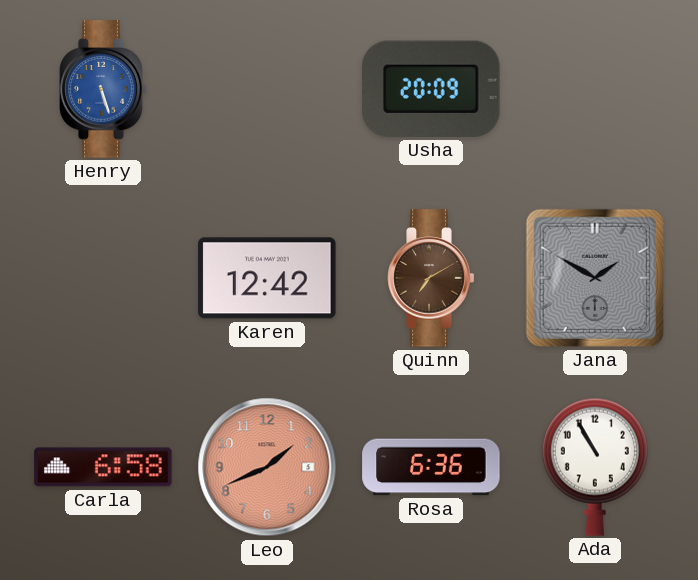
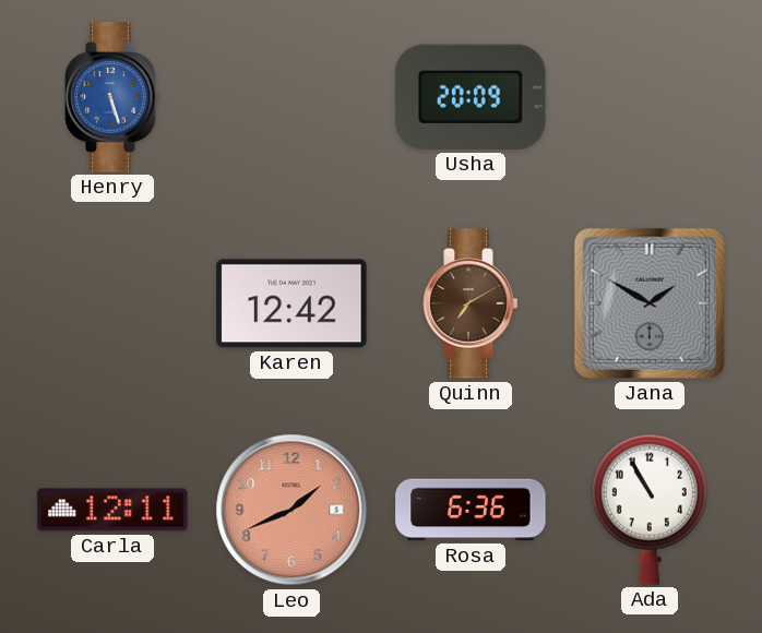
Carla: 6:58 -> 12:11 (112, 510)
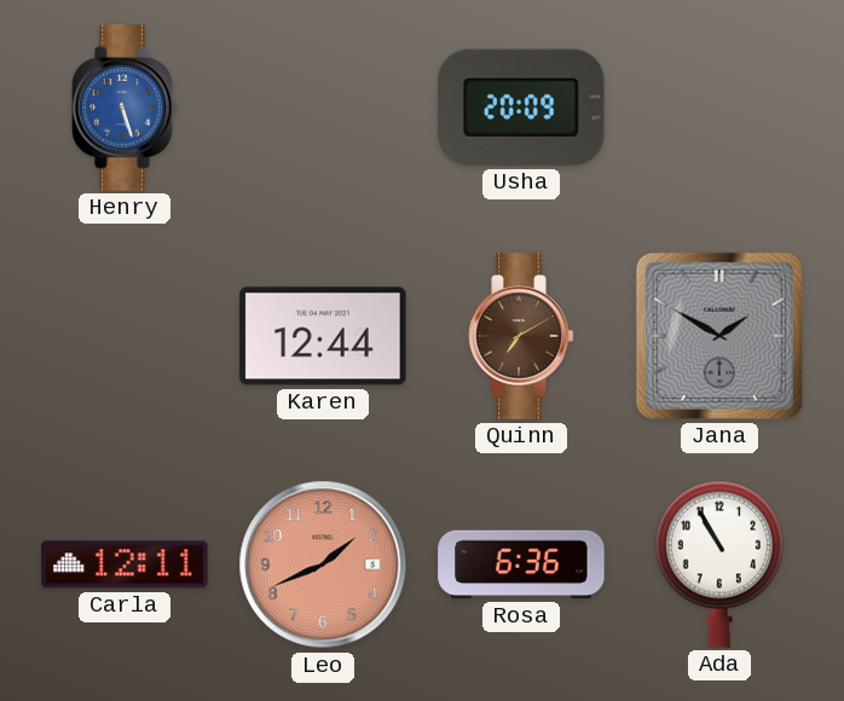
Karen: 12:42 -> 12:44 (323, 336)
